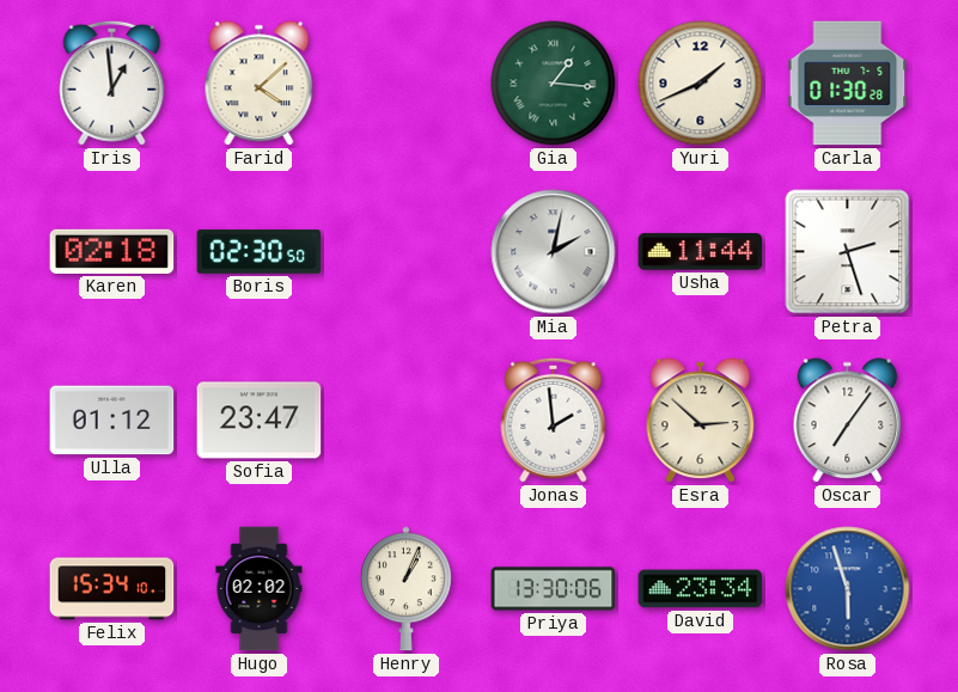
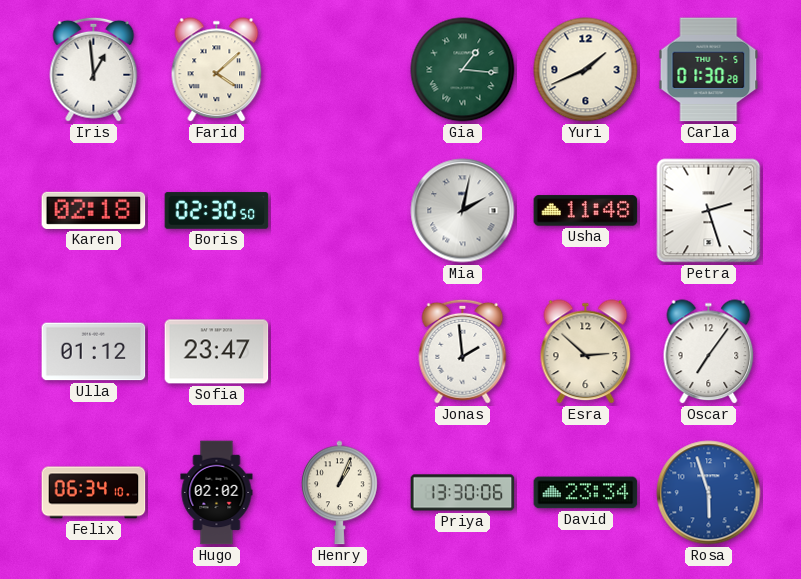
Usha: 11:44 -> 11:48 (586, 211)
Felix: 15:34 -> 06:34 (94, 493)
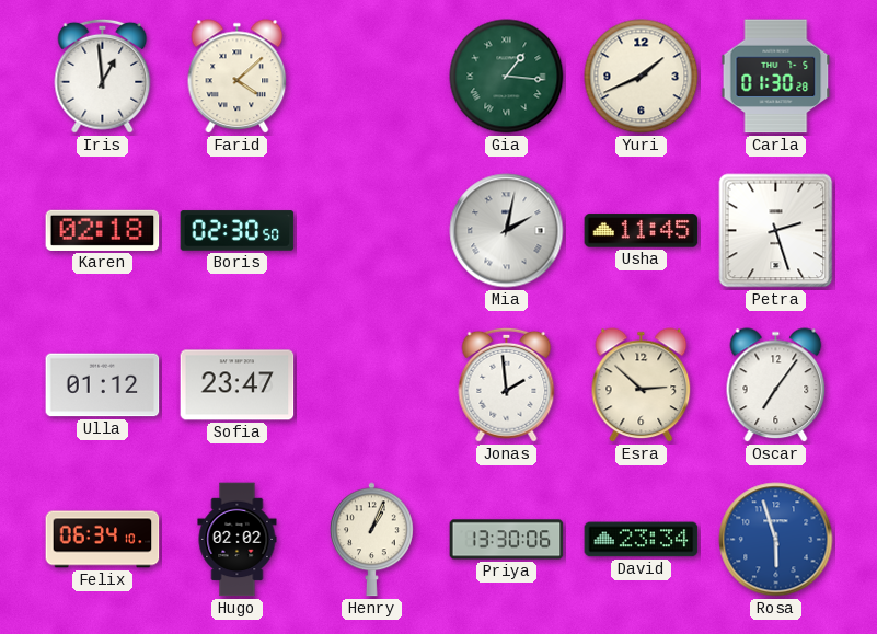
Usha: 11:48 -> 11:45 (642, 231)
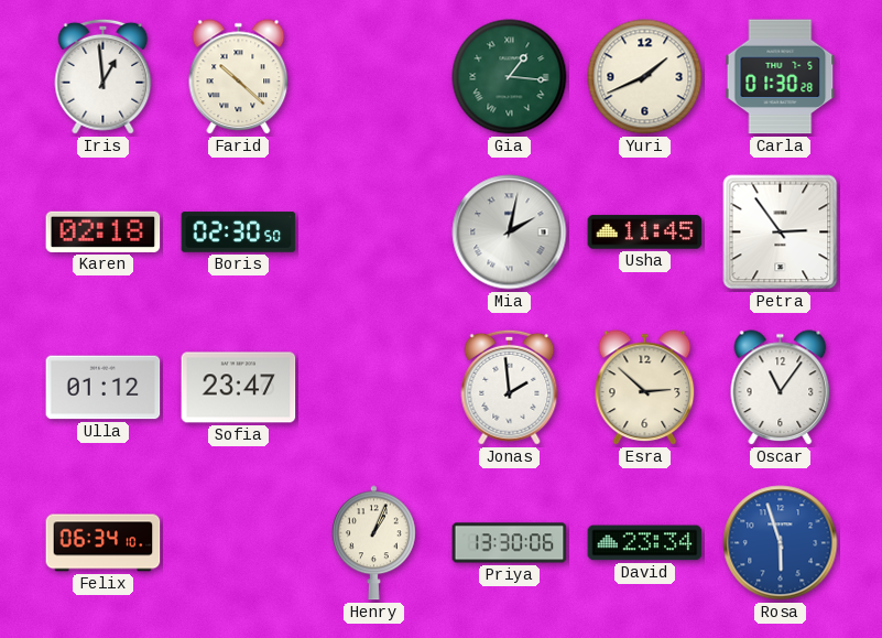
Farid: 4:08 -> 10:22 (239, 77)
Petra: 2:27 -> 2:54 (781, 233)
Oscar: 7:06 -> 11:06 (781, 388)
Hugo: 02:02 -> none (238, 540)
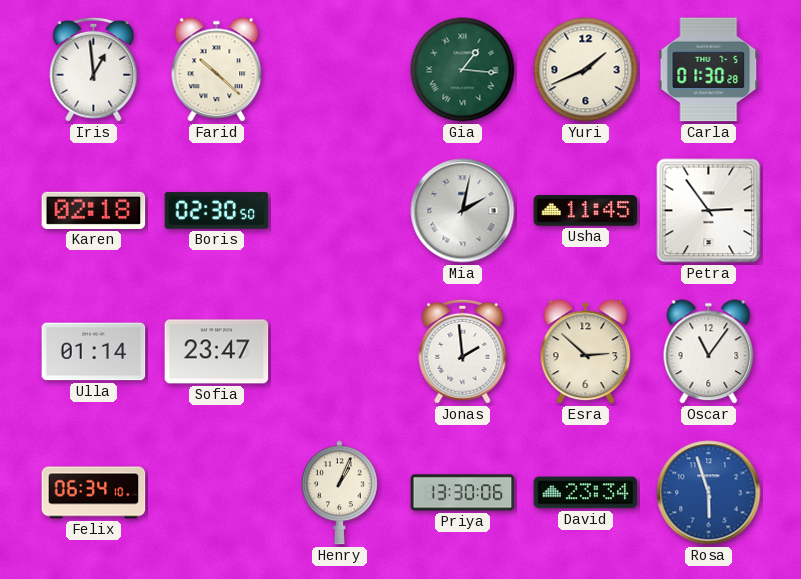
Ulla: 01:12 -> 01:14 (94, 352)
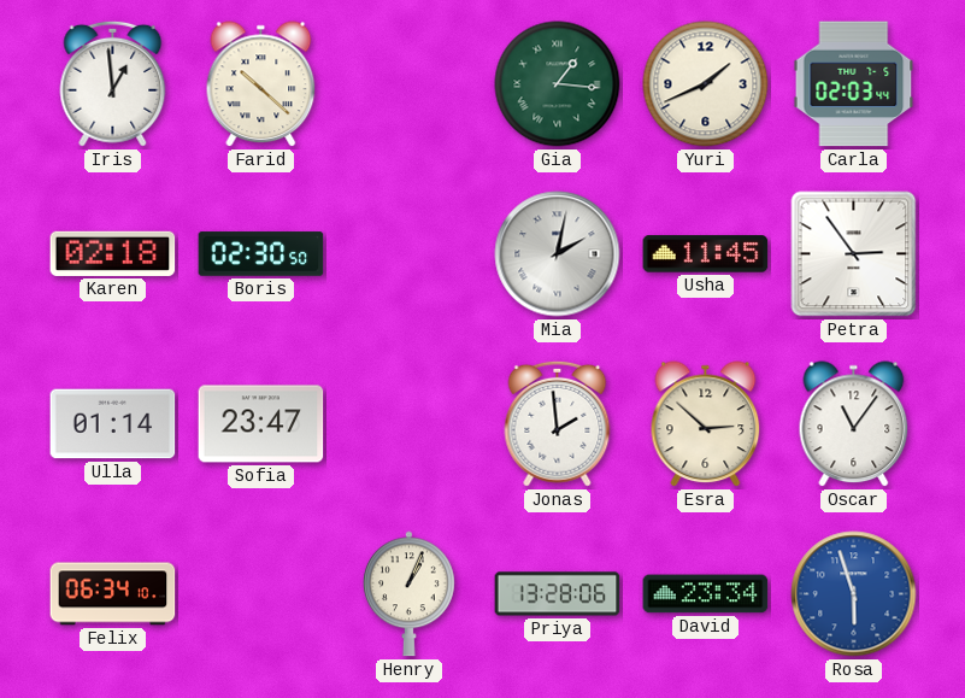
Carla: 01:30 -> 02:03 (854, 84)
Priya: 13:30 -> 13:28 (558, 594)
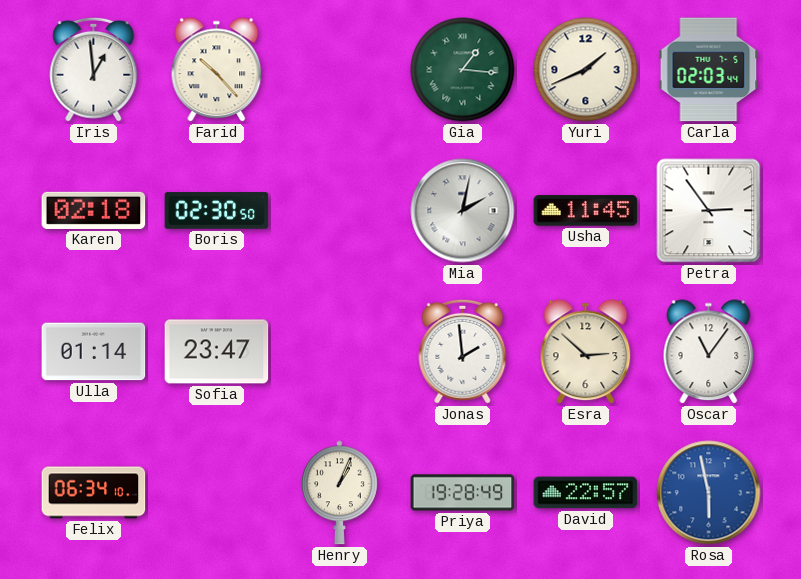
Farid: 10:22 -> 10:23 (217, 70)
Priya: 13:28 -> 19:28 (463, 493)
David: 23:34 -> 22:57 (586, 493)
Rosa: 5:57 -> 5:58 (709, 493)
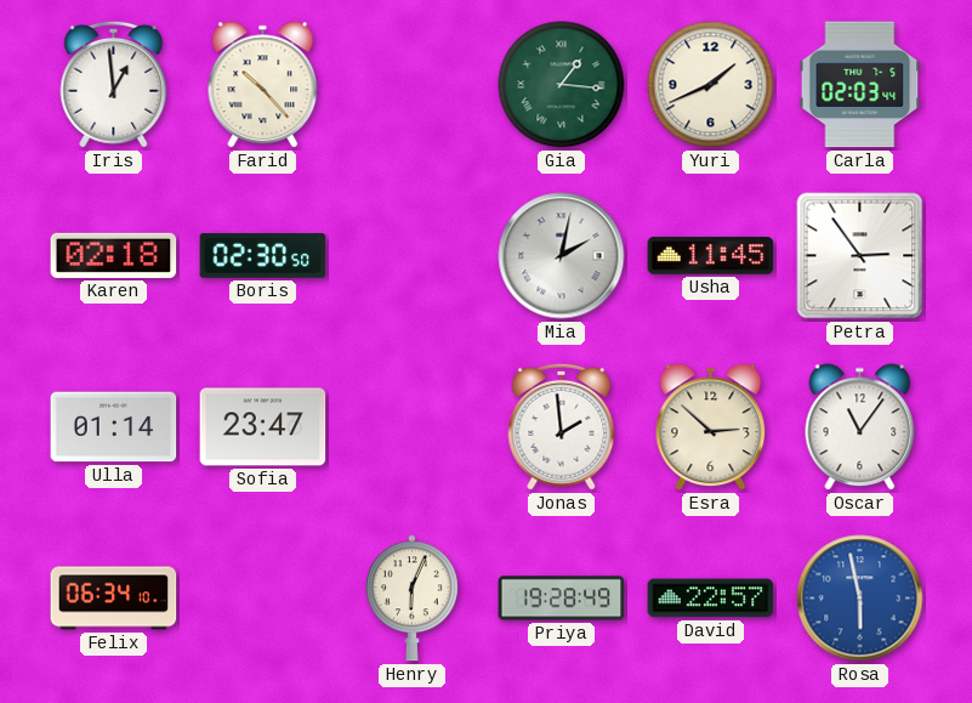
Henry: 1:04 -> 6:04 (413, 599)
